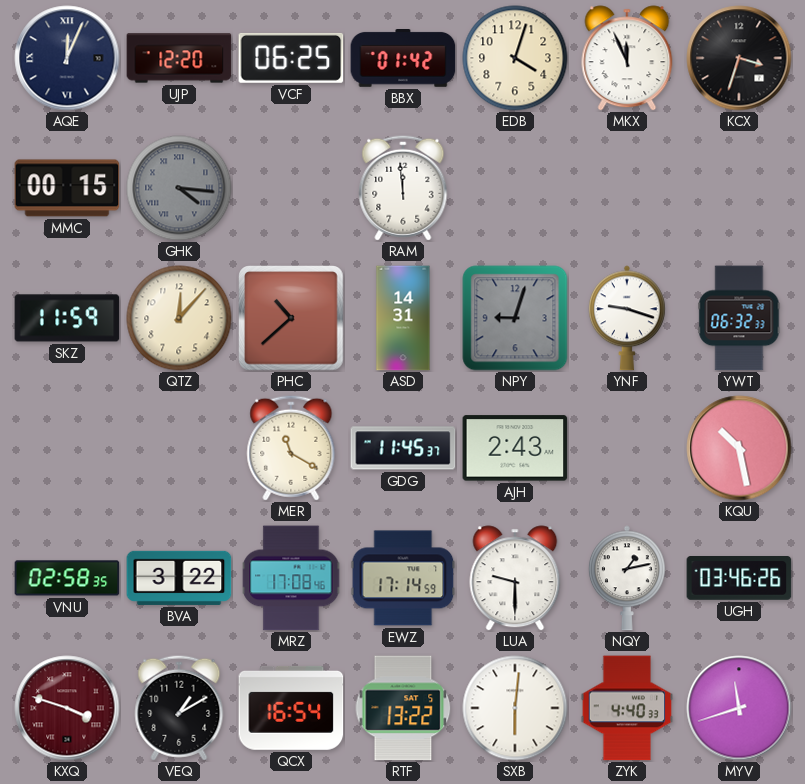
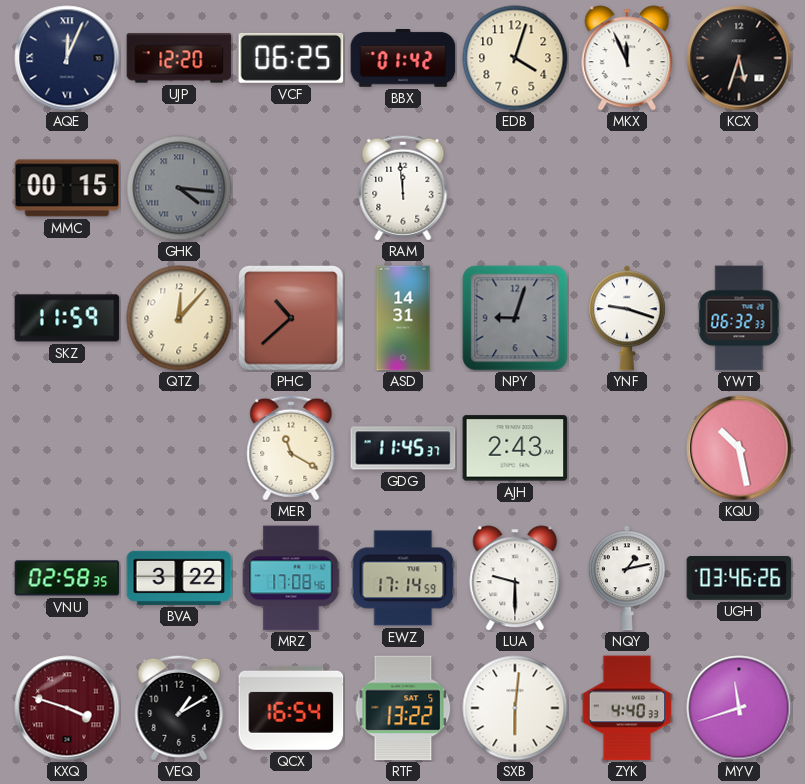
KCX: 3:33 -> 5:33 (739, 58)
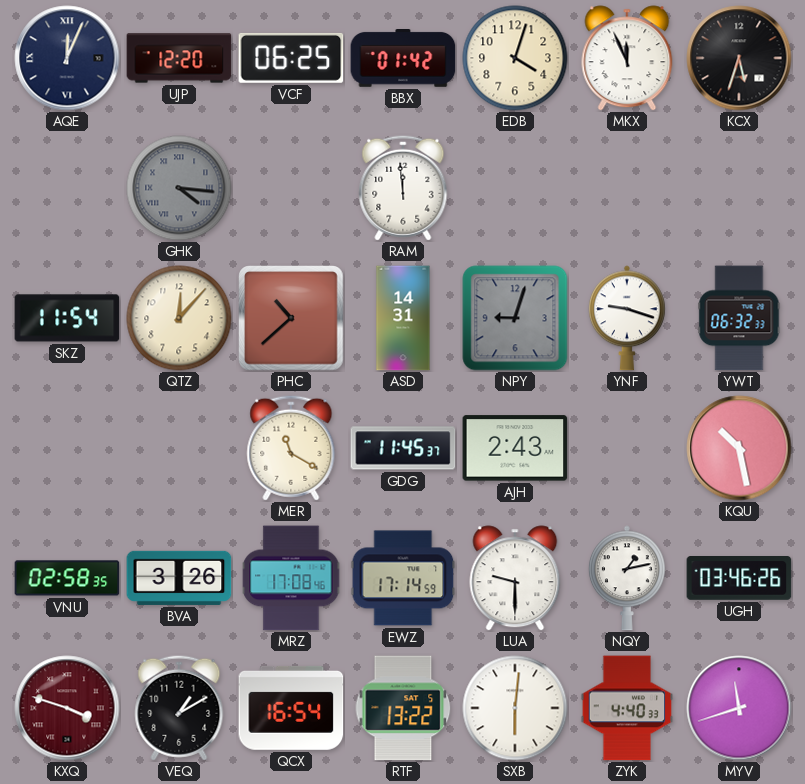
MMC: 00:15 -> none (67, 188)
SKZ: 11:59 -> 11:54 (67, 318)
BVA: 3:22 -> 3:26 (179, 578)
